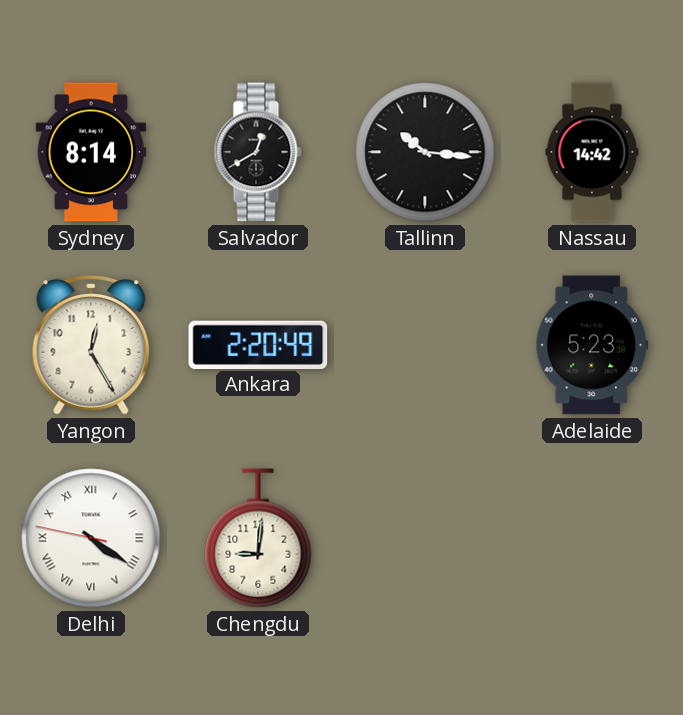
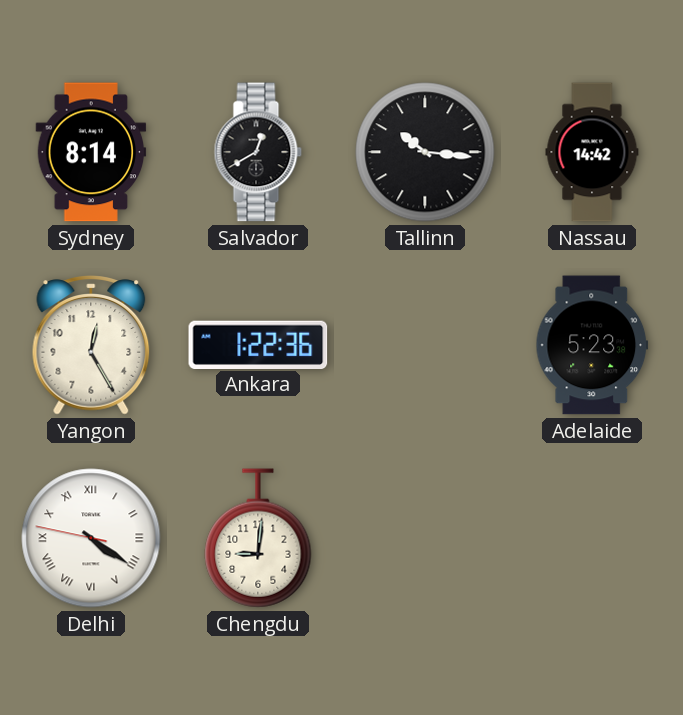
Ankara: 2:20 -> 1:22 (258, 344)
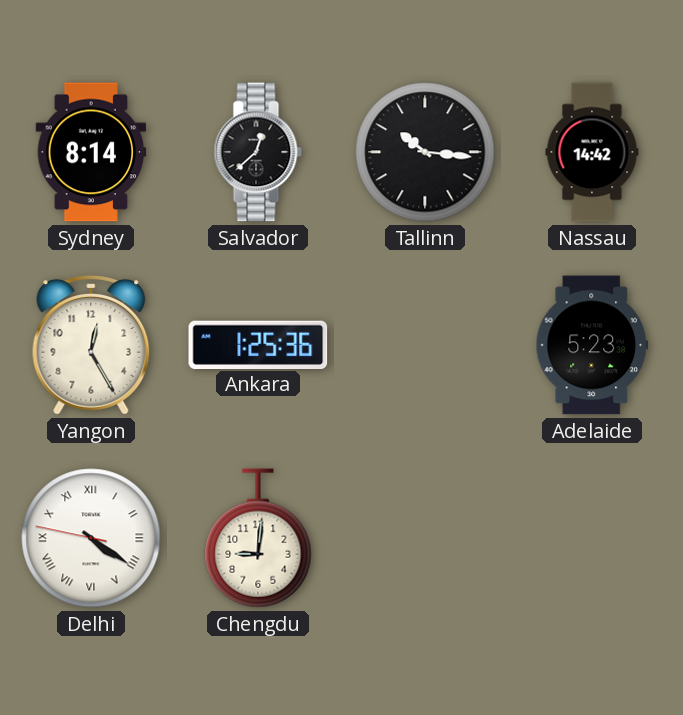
Salvador: 12:40 -> 12:38 (258, 152)
Ankara: 1:22 -> 1:25 (258, 344)
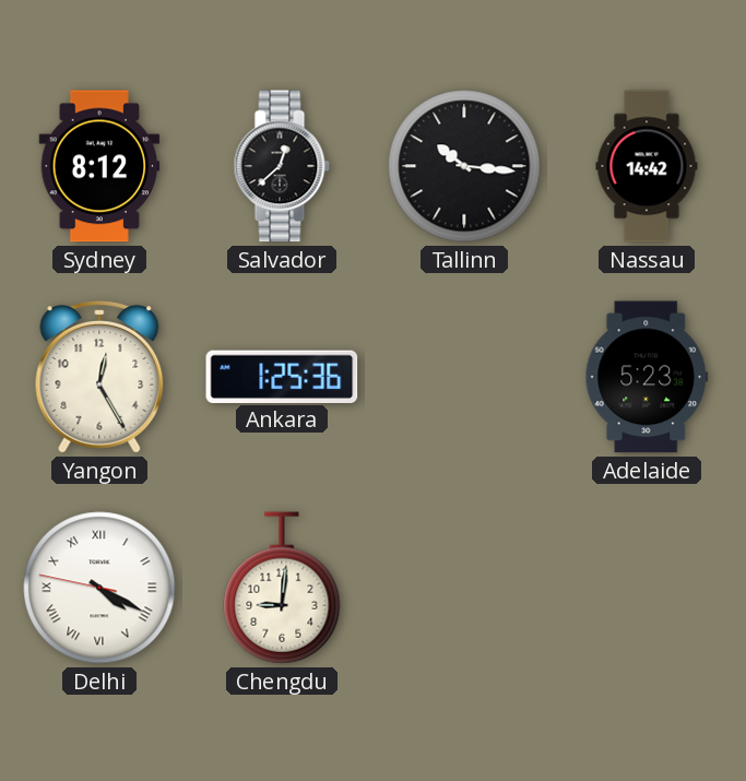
Sydney: 8:14 -> 8:12 (99, 166)
Delhi: 4:20 -> 4:19 (99, 588)
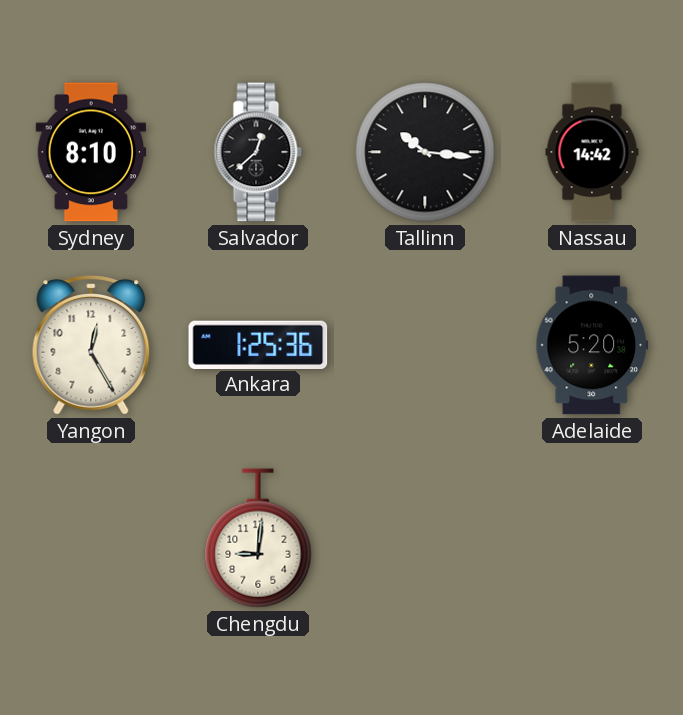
Sydney: 8:12 -> 8:10 (91, 152)
Adelaide: 5:23 -> 5:20 (592, 345)
Delhi: 4:19 -> none (99, 588)
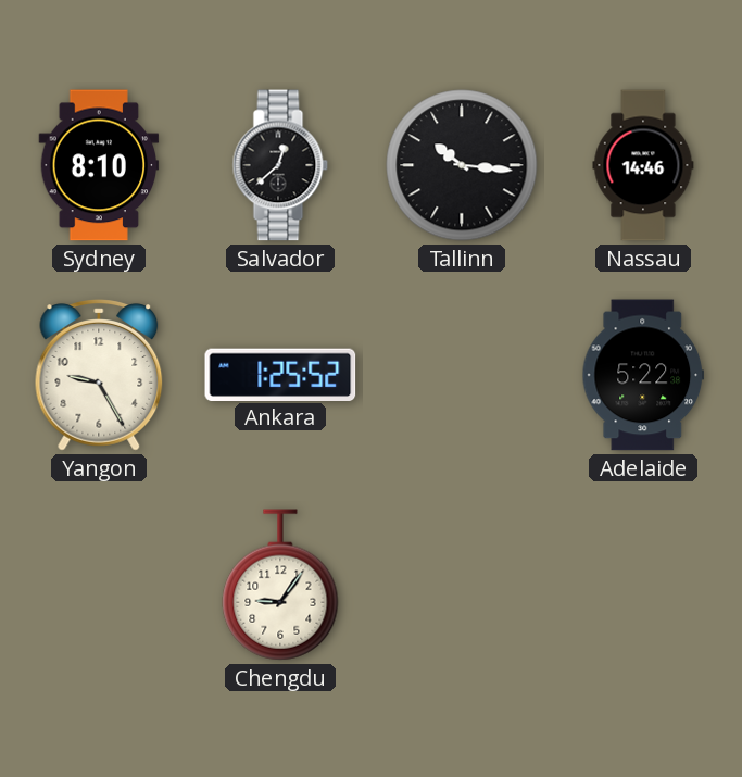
Nassau: 14:42 -> 14:46 (643, 165)
Yangon: 12:25 -> 9:25 (99, 375)
Ankara: 1:25:36 -> 1:25:52 (280, 374)
Adelaide: 5:20 -> 5:22 (643, 375)
Chengdu: 9:01 -> 9:06 (280, 585)
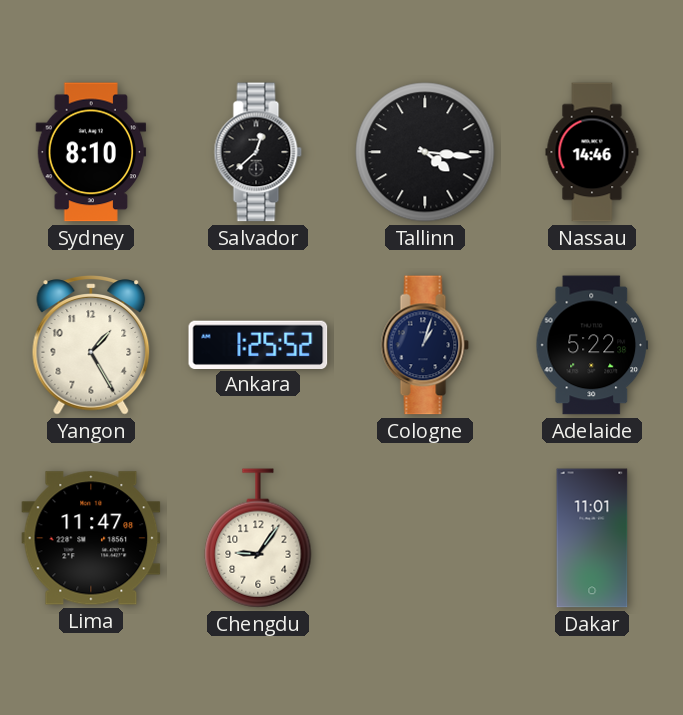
Tallinn: 10:16 -> 4:16 (425, 152)
Yangon: 9:25 -> 1:25 (91, 345)
Cologne: none -> 1:03 (425, 345)
Lima: none -> 11:47 (91, 538)
Dakar: none -> 11:01 (592, 538)
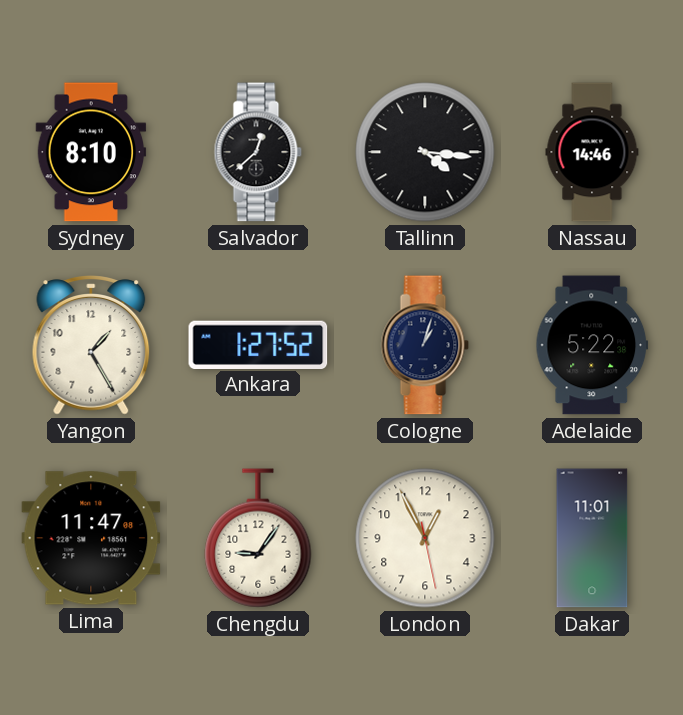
Ankara: 1:25 -> 1:27 (258, 344)
London: none -> 12:55 (425, 538)
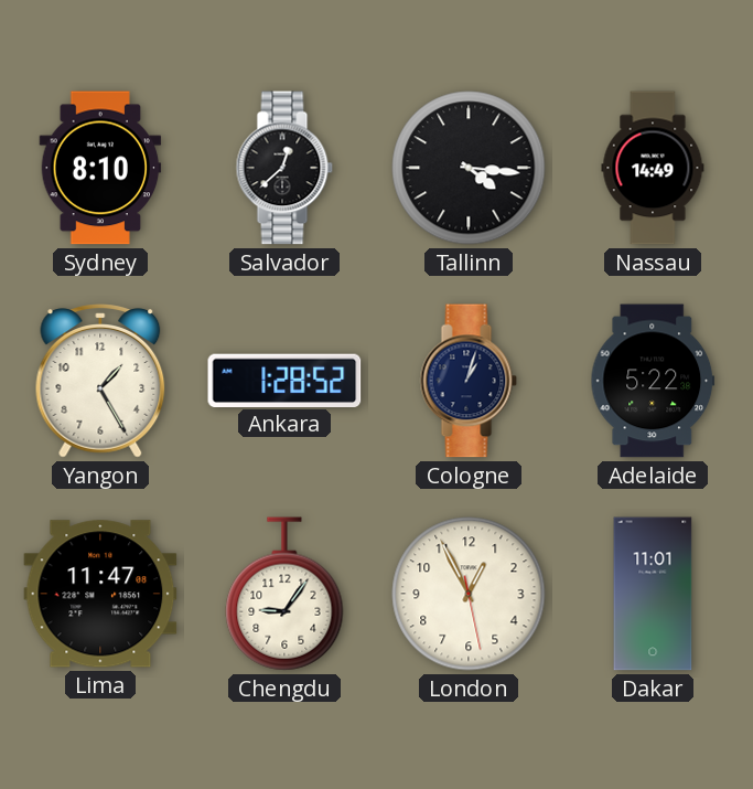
Nassau: 14:46 -> 14:49 (653, 168)
Ankara: 1:27 -> 1:28 (284, 380)
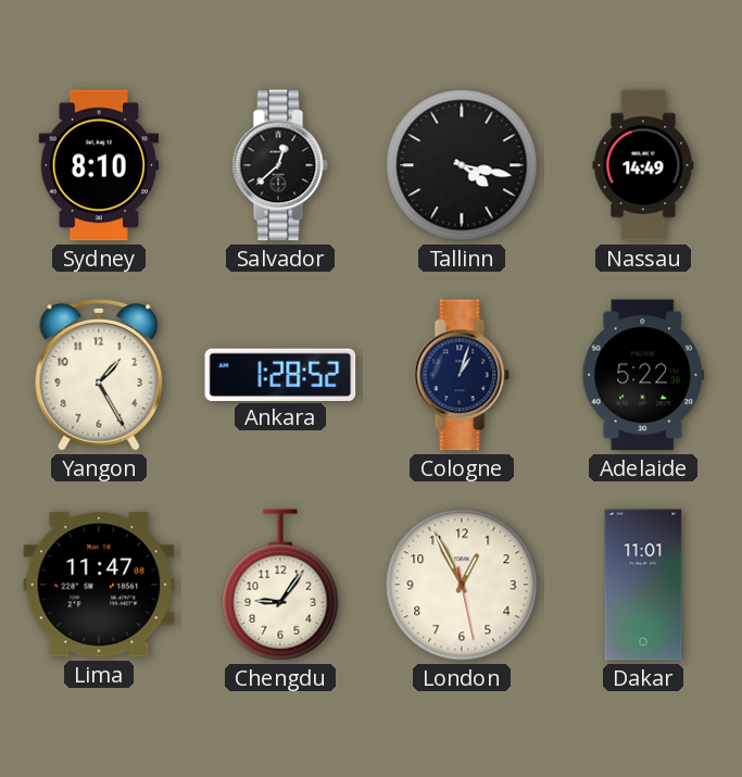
Tallinn: 4:16 -> 4:17 (462, 165)
